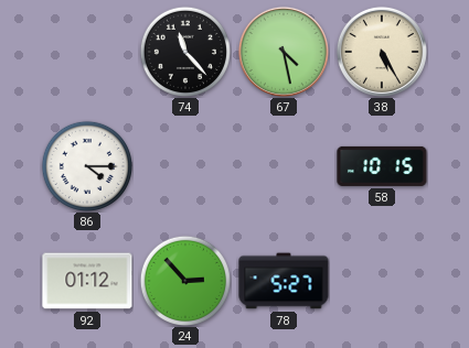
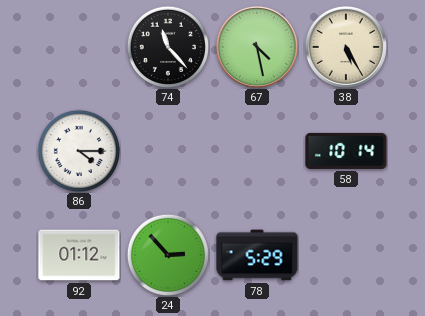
58: 10:15 -> 10:14 (346, 151)
78: 5:27 -> 5:29 (257, 255)
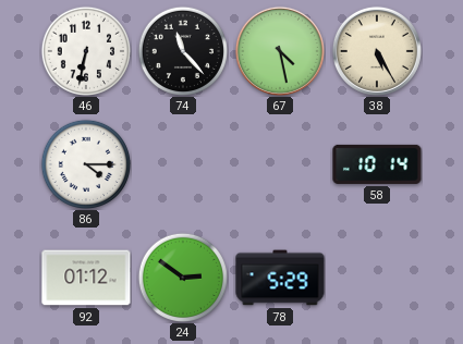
46: none -> 6:32 (85, 50)
24: 2:53 -> 2:51 (182, 277)
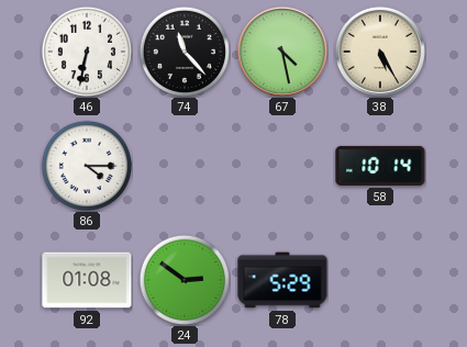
92: 01:12 -> 01:08 (87, 280)
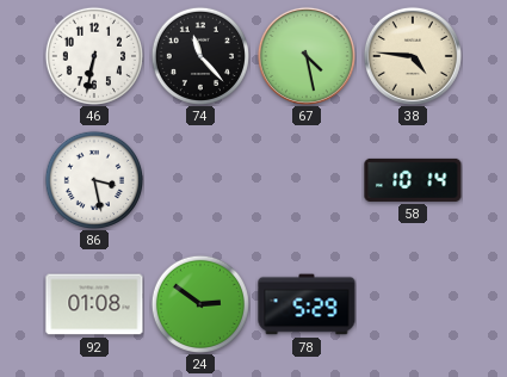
38: 5:25 -> 4:46 (413, 56)
86: 4:15 -> 3:28 (93, 179)
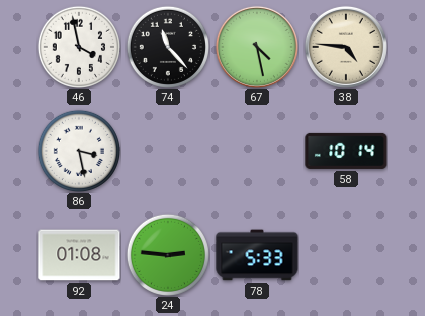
46: 6:32 -> 3:58 (78, 46)
24: 2:51 -> 2:46 (167, 254)
78: 5:29 -> 5:33 (257, 255)
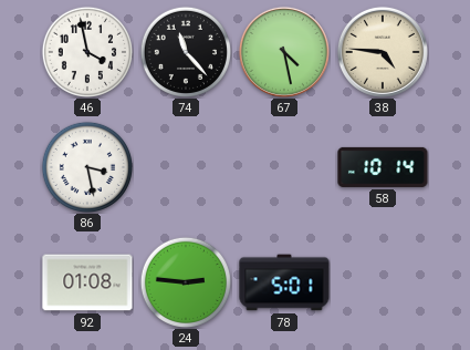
78: 5:33 -> 5:01 (284, 282)
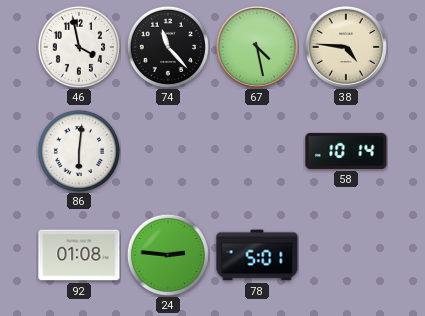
86: 3:28 -> 6:01 (78, 150)
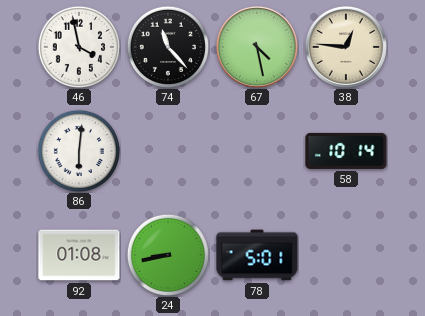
38: 4:46 -> 12:46 (346, 47)
24: 2:46 -> 8:43 (167, 254)
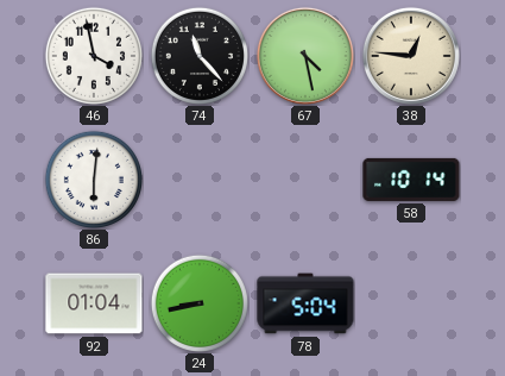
92: 01:08 -> 01:04 (94, 303)
78: 5:01 -> 5:04 (305, 303)
